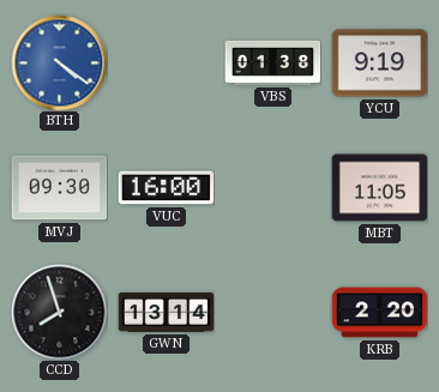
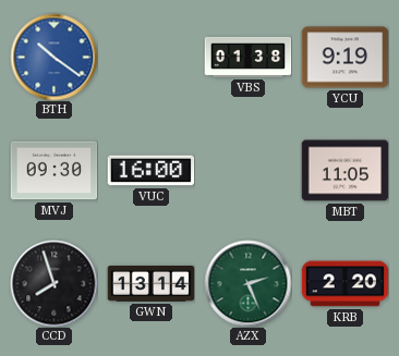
BTH: 4:21 -> 10:21 (53, 57)
AZX: none -> 2:26 (247, 283)
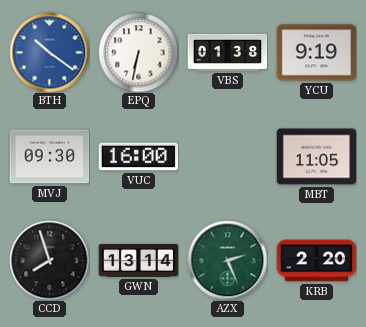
EPQ: none -> 6:32 (138, 52)
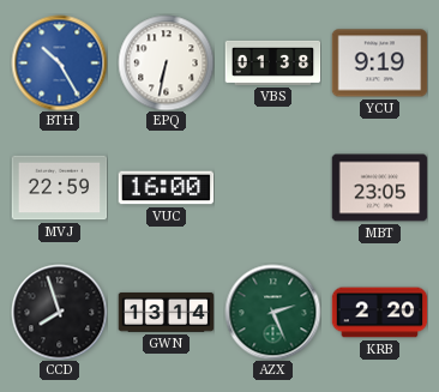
BTH: 10:21 -> 10:25 (59, 62)
MVJ: 09:30 -> 22:59 (59, 188)
MBT: 11:05 -> 23:05 (379, 188)
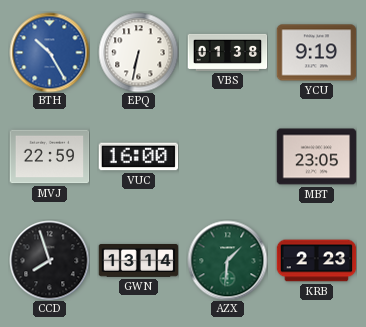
AZX: 2:26 -> 1:31 (227, 260)
KRB: 2:20 -> 2:23 (316, 261)
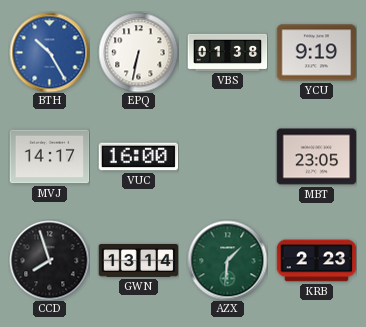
MVJ: 22:59 -> 14:17 (49, 157)
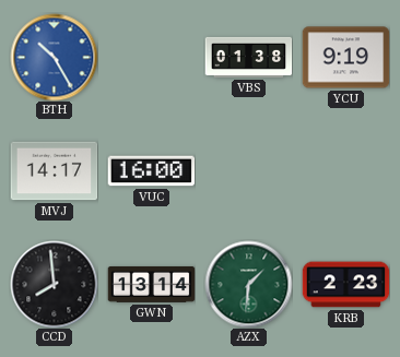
EPQ: 6:32 -> none (138, 52)
MBT: 23:05 -> none (316, 157)
CCD: 7:57 -> 7:59 (54, 284)
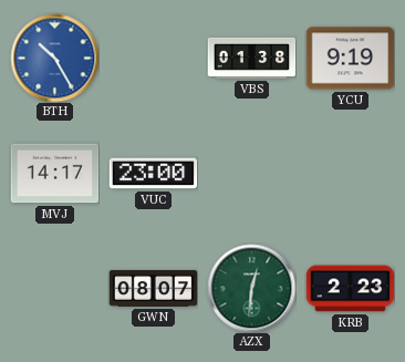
VUC: 16:00 -> 23:00 (153, 174)
CCD: 7:59 -> none (54, 284)
GWN: 13:14 -> 08:07 (153, 288)
AZX: 1:31 -> 12:31 (251, 288)
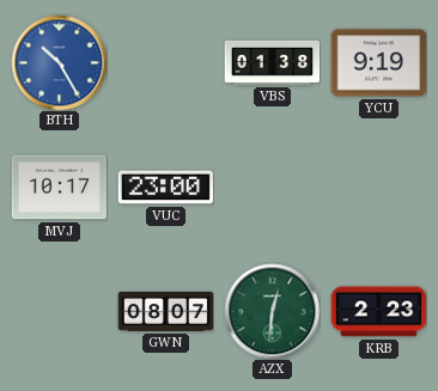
MVJ: 14:17 -> 10:17 (59, 188)
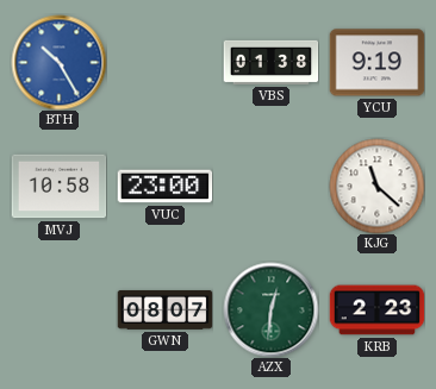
MVJ: 10:17 -> 10:58 (58, 187)
KJG: none -> 11:22 (376, 186)
